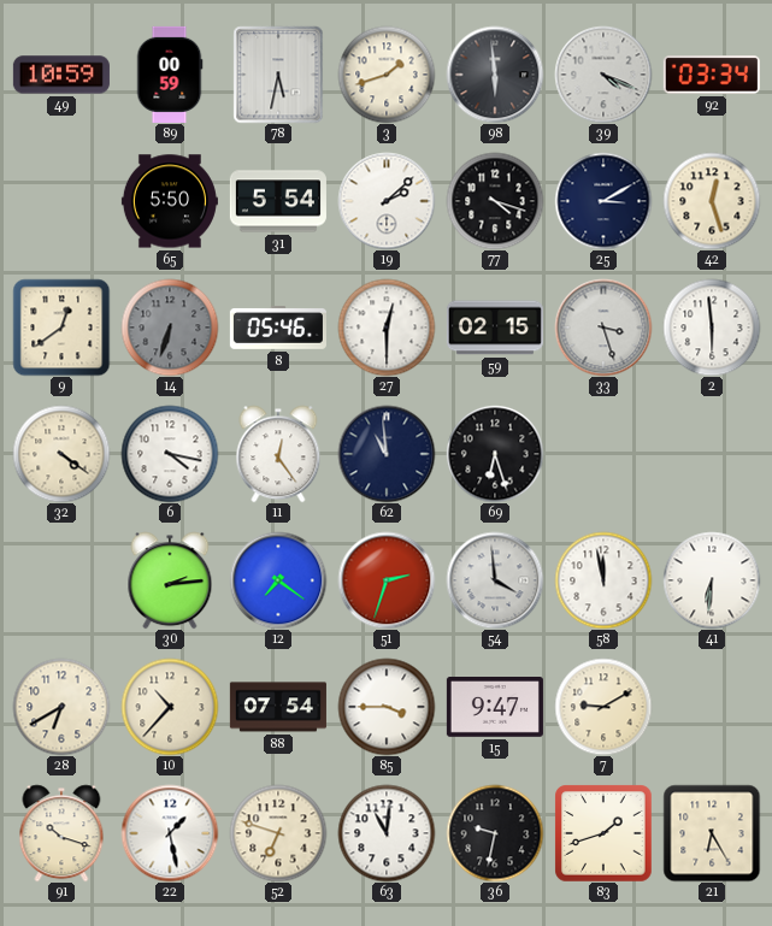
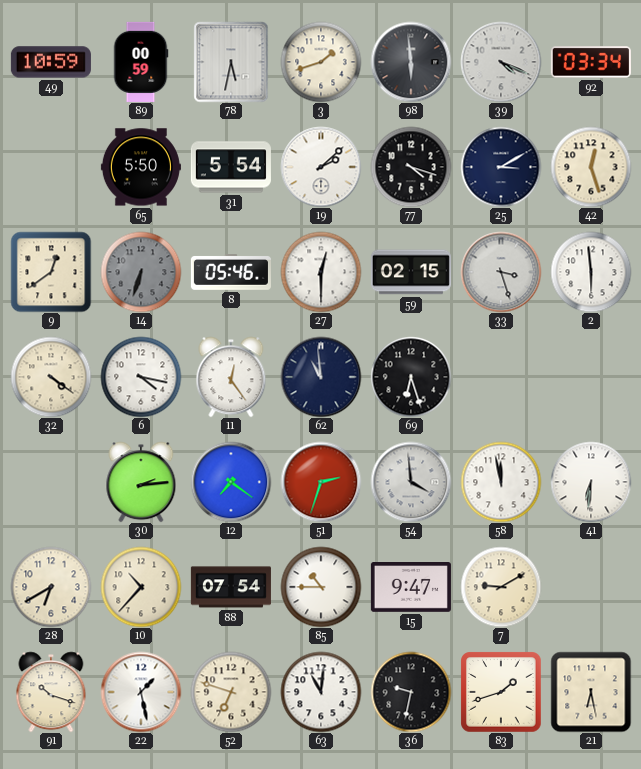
85: 3:45 -> 10:45 (321, 587)
21: 6:25 -> 6:28 (591, 692)
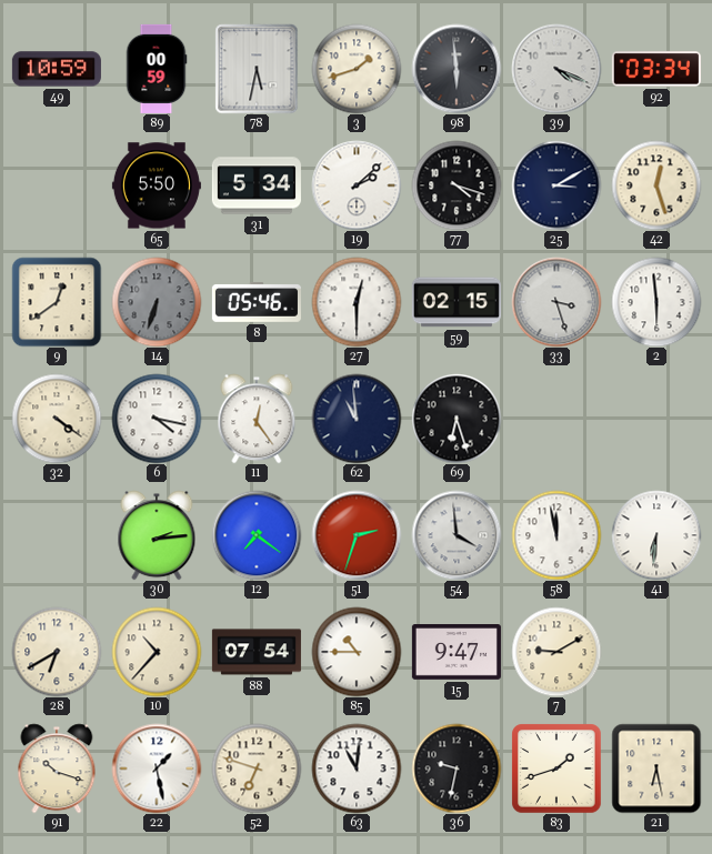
31: 5:54 -> 5:34 (257, 185)
